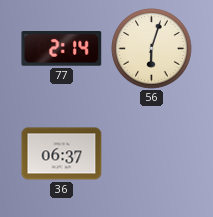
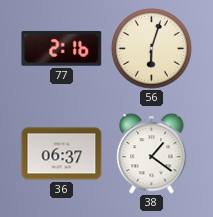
77: 2:14 -> 2:16 (62, 49)
38: none -> 1:21 (152, 154)
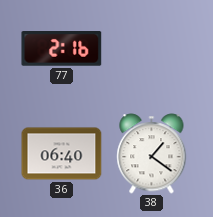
56: 6:03 -> none (152, 49)
36: 06:37 -> 06:40 (62, 154)
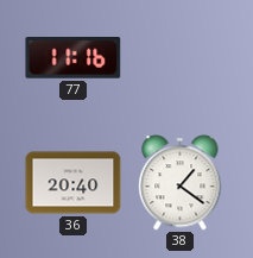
77: 2:16 -> 11:16 (74, 58)
36: 06:40 -> 20:40 (74, 183)
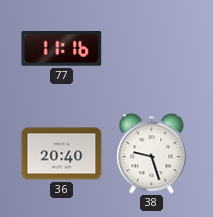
38: 1:21 -> 9:27 (152, 154)
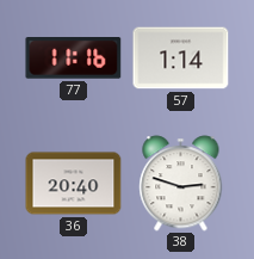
57: none -> 1:14 (181, 58)
38: 9:27 -> 2:48 (181, 184)
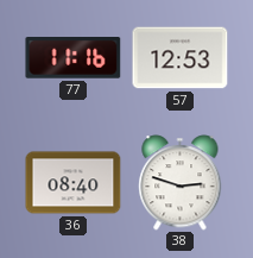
57: 1:14 -> 12:53 (181, 58)
36: 20:40 -> 08:40 (74, 183)
